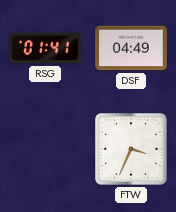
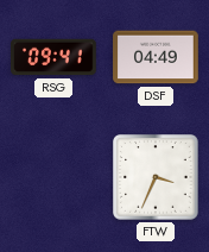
RSG: 01:41 -> 09:41 (53, 57)
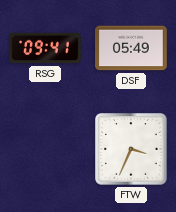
DSF: 04:49 -> 05:49 (131, 48)
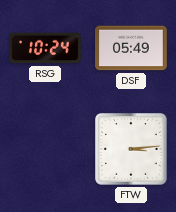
RSG: 09:41 -> 10:24 (45, 48)
FTW: 3:34 -> 3:14 (131, 149)
